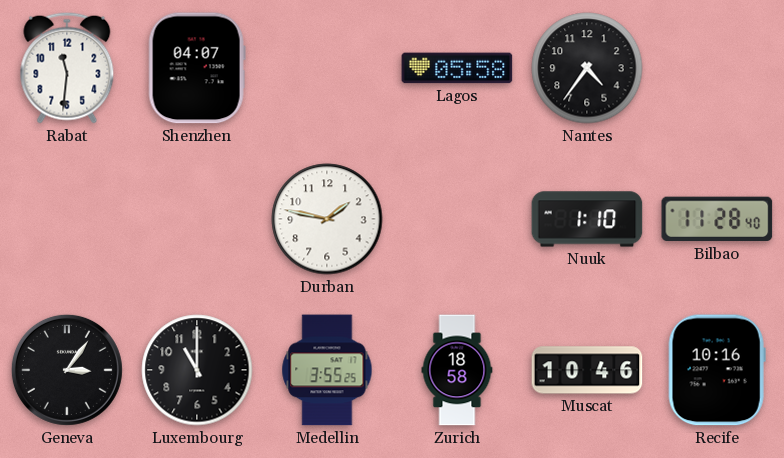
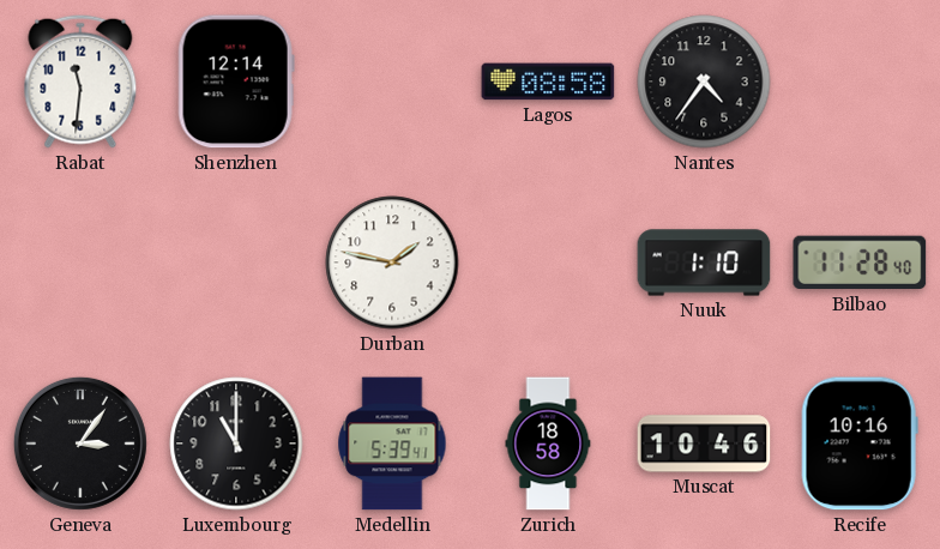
Shenzhen: 04:07 -> 12:14 (236, 82)
Lagos: 05:58 -> 08:58 (548, 82)
Medellin: 3:55 -> 5:39 (392, 444)
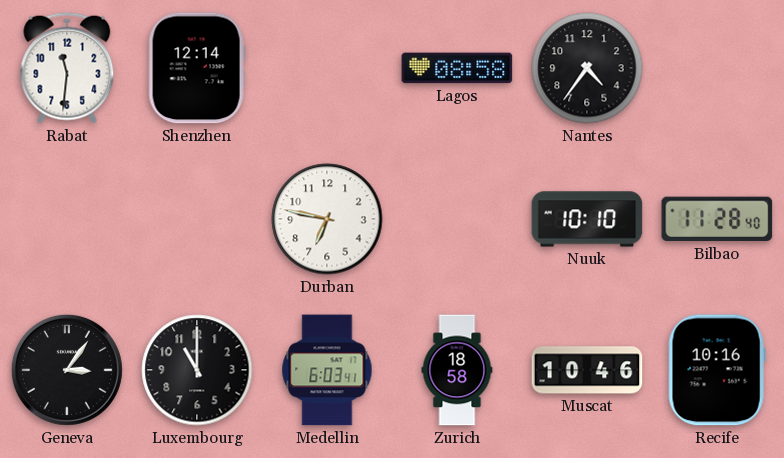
Durban: 1:47 -> 6:47 (327, 219)
Nuuk: 1:10 -> 10:10 (587, 219)
Medellin: 5:39 -> 6:03 (327, 370)
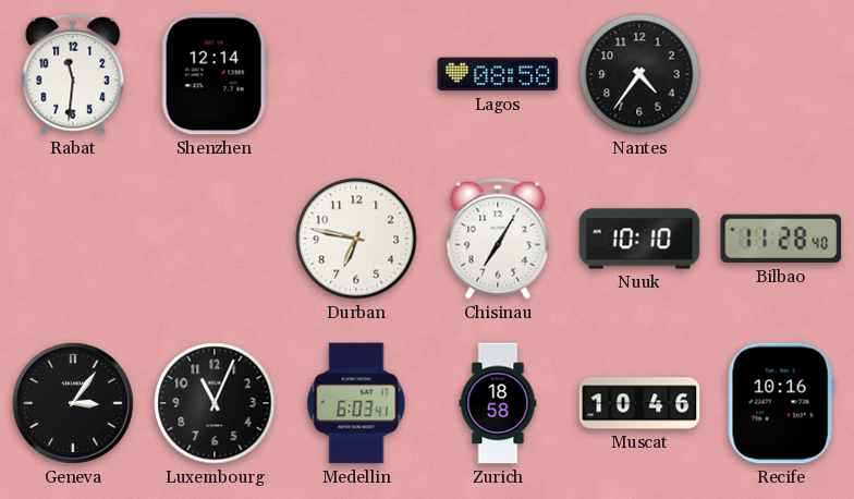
Chisinau: none -> 7:05 (498, 239)
Luxembourg: 11:00 -> 11:04 (215, 403)
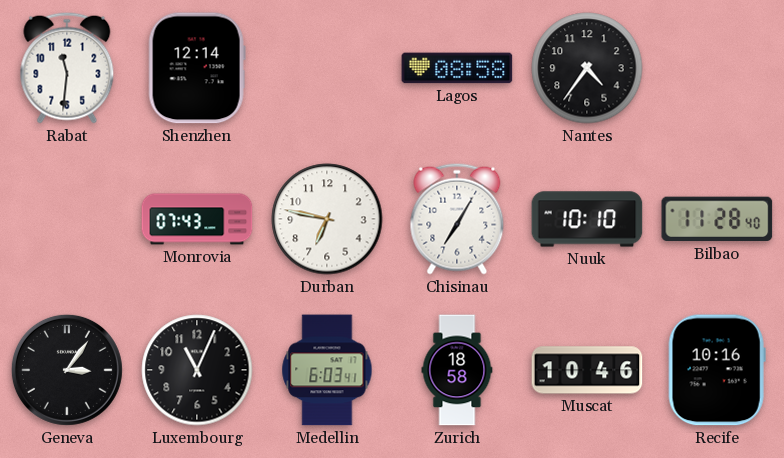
Monrovia: none -> 07:43 (197, 219)
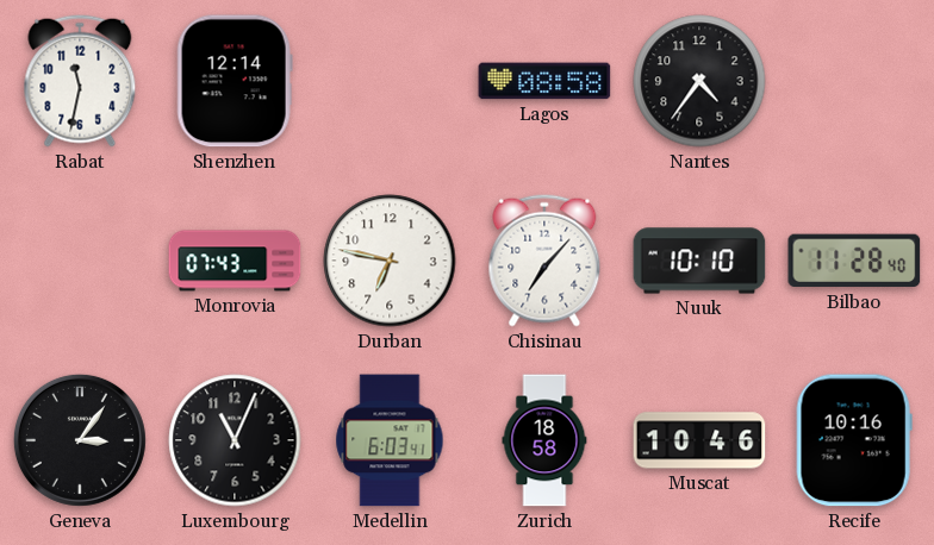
Rabat: 11:31 -> 11:32 (80, 81)
Chisinau: 7:05 -> 7:07 (544, 261)
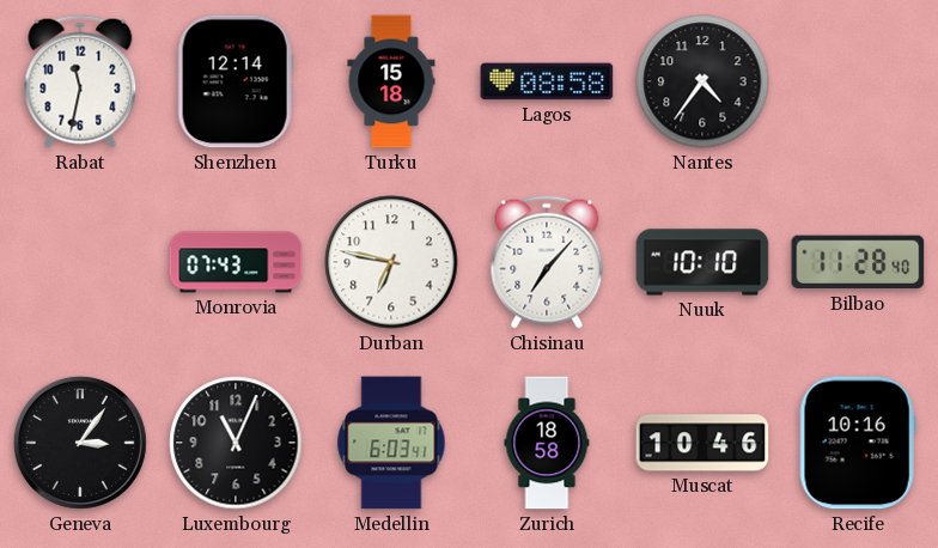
Turku: none -> 15:18 (391, 81)
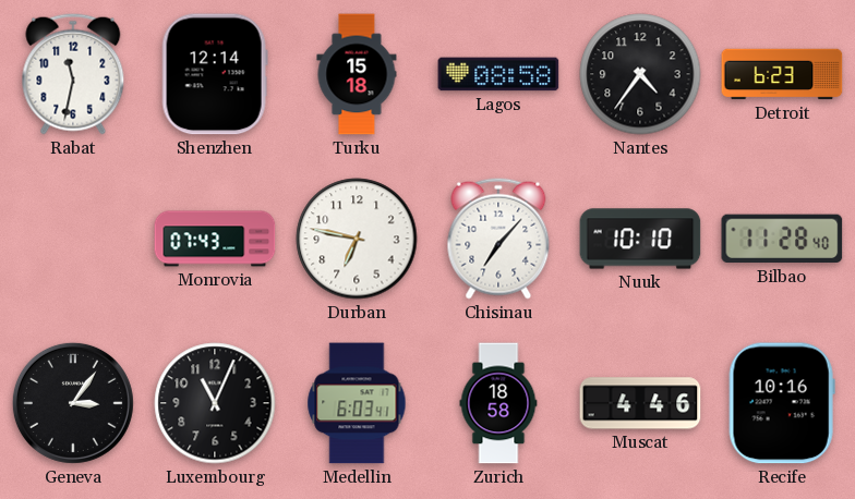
Detroit: none -> 6:23 (782, 74)
Muscat: 10:46 -> 4:46 (640, 403)
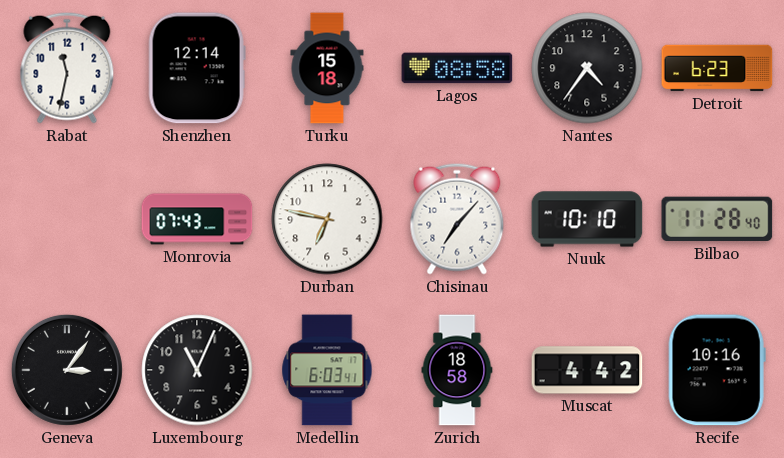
Muscat: 4:46 -> 4:42 (587, 370)
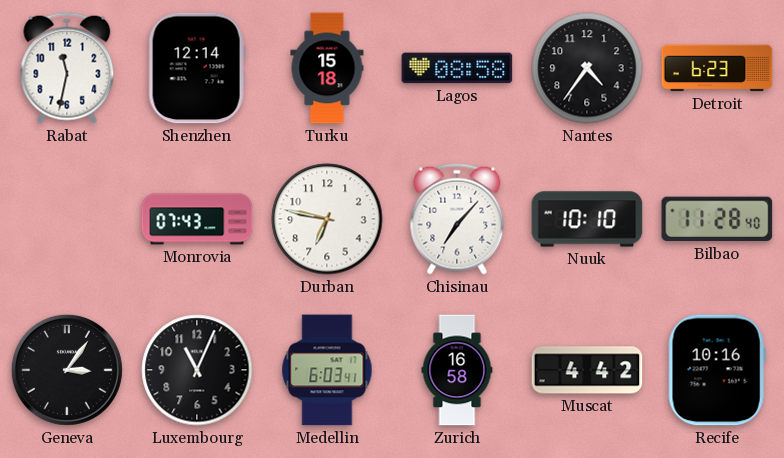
Zurich: 18:58 -> 16:58 (457, 370)
